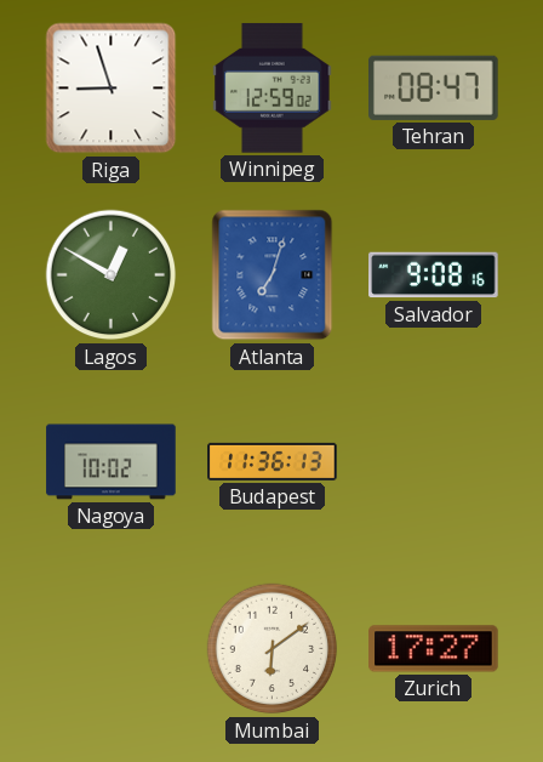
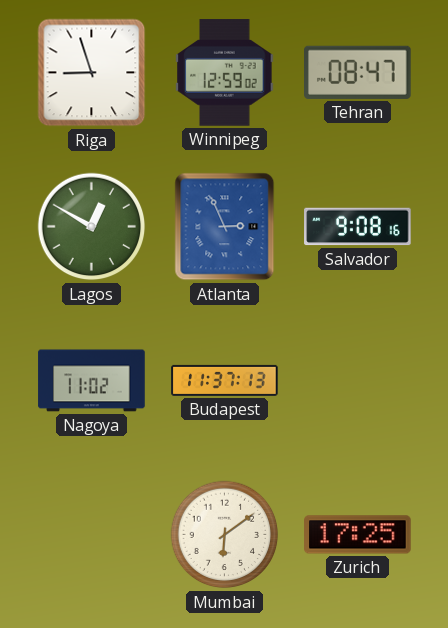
Atlanta: 7:03 -> 2:56 (225, 227)
Nagoya: 10:02 -> 11:02 (92, 381)
Budapest: 11:36 -> 11:37 (225, 380)
Zurich: 17:27 -> 17:25 (358, 535)
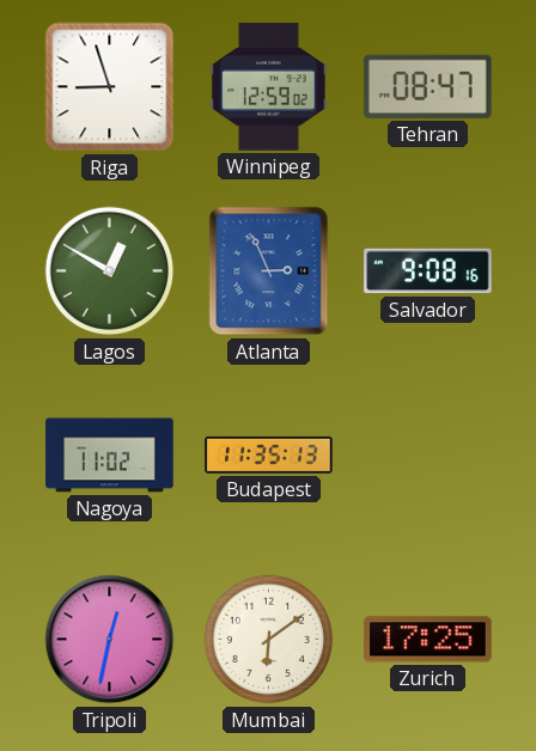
Budapest: 11:37 -> 11:35 (269, 454)
Tripoli: none -> 12:32 (110, 640)
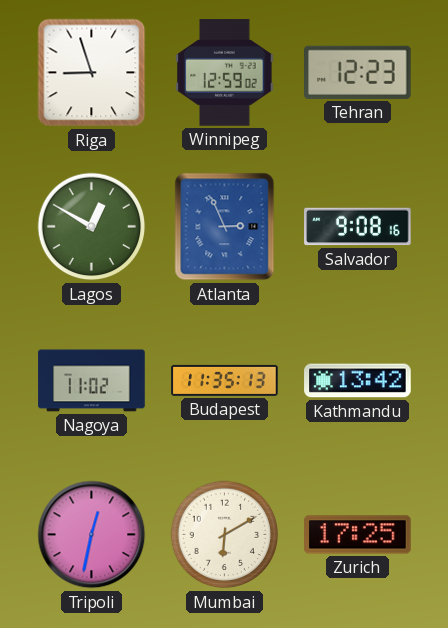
Tehran: 08:47 -> 12:23 (358, 72)
Kathmandu: none -> 13:42 (358, 381)
Mumbai: 6:09 -> 6:10 (225, 535)
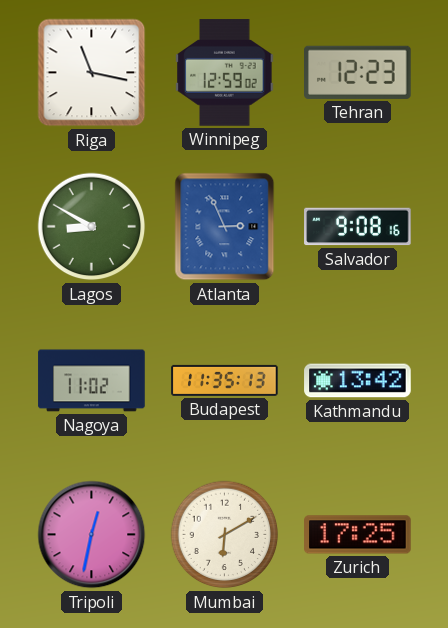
Riga: 8:57 -> 11:17 (92, 73)
Lagos: 12:50 -> 8:50 (92, 227)
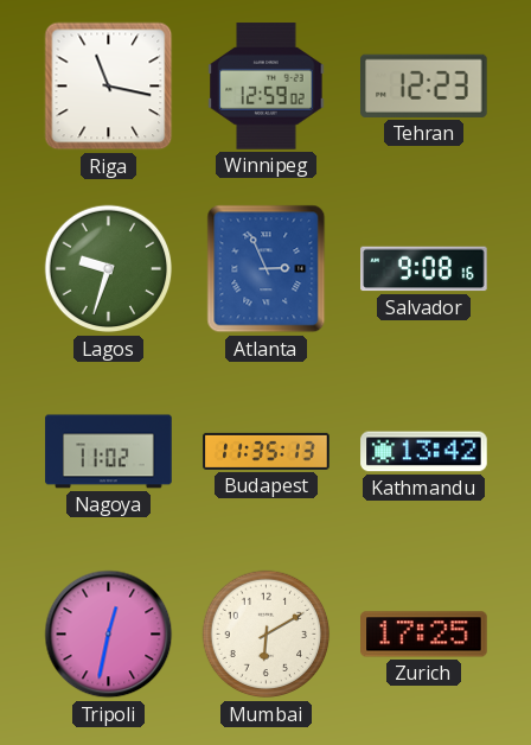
Lagos: 8:50 -> 9:33 (109, 269)
